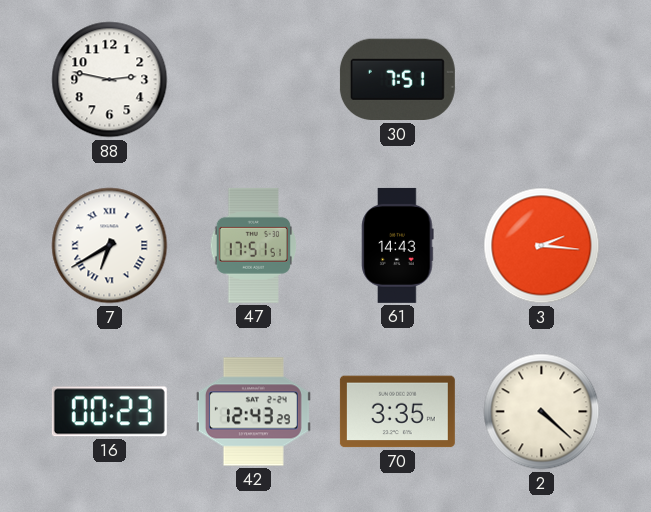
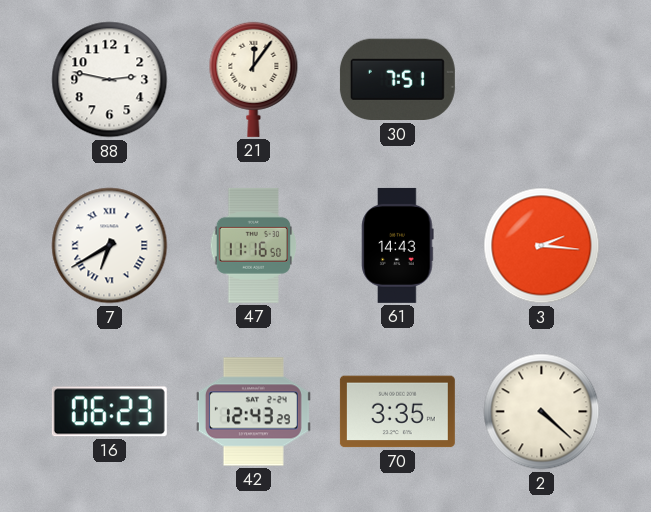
21: none -> 12:06 (254, 79)
47: 17:51 -> 11:16 (253, 245)
16: 00:23 -> 06:23 (109, 412)
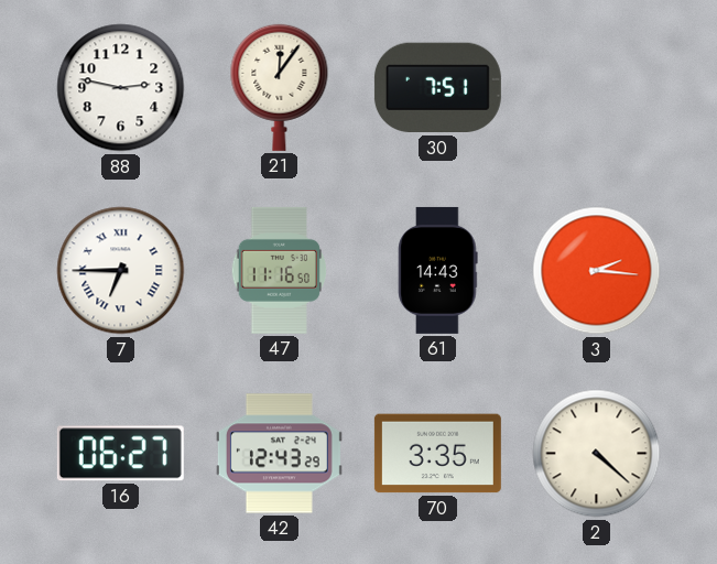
7: 6:40 -> 6:45 (121, 271)
16: 06:23 -> 06:27 (120, 454)
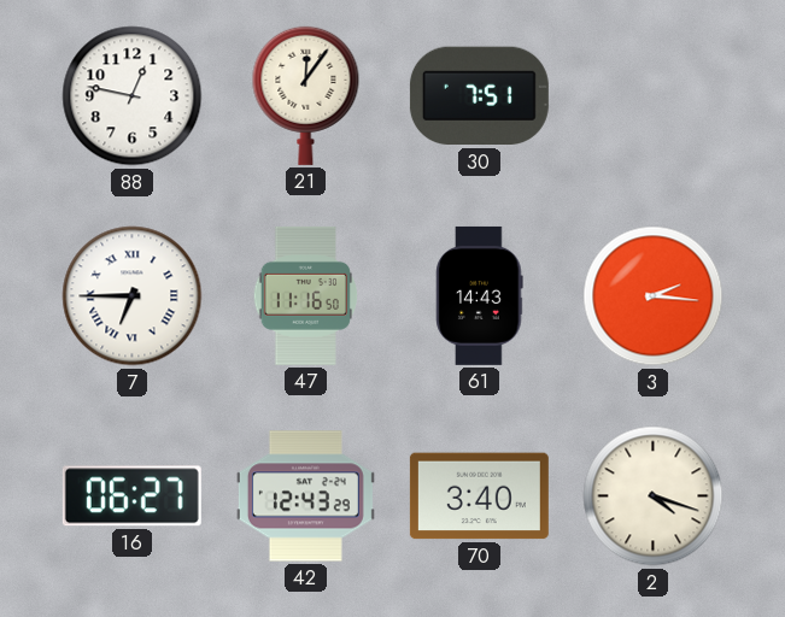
88: 2:47 -> 12:47 (133, 96)
70: 3:35 -> 3:40 (479, 496)
2: 4:22 -> 4:18 (654, 496)
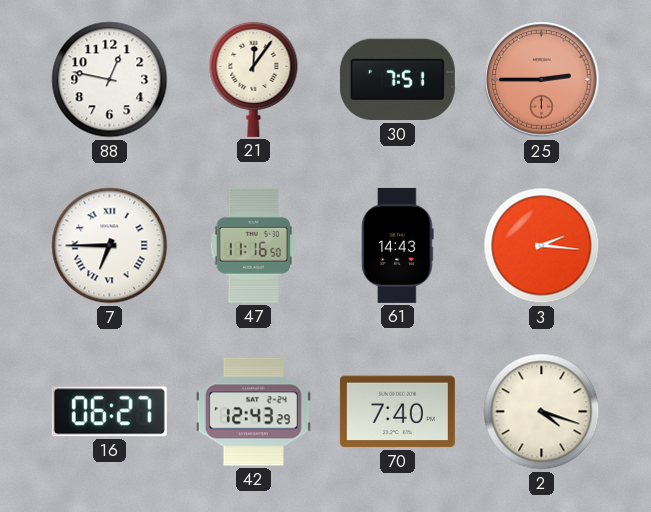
25: none -> 2:45 (542, 80)
70: 3:40 -> 7:40 (397, 412)
